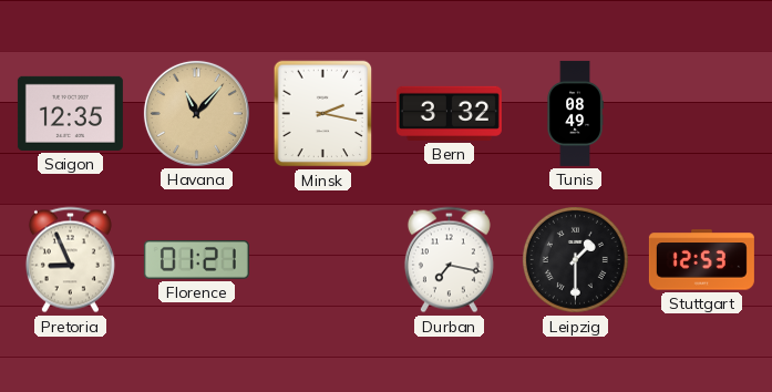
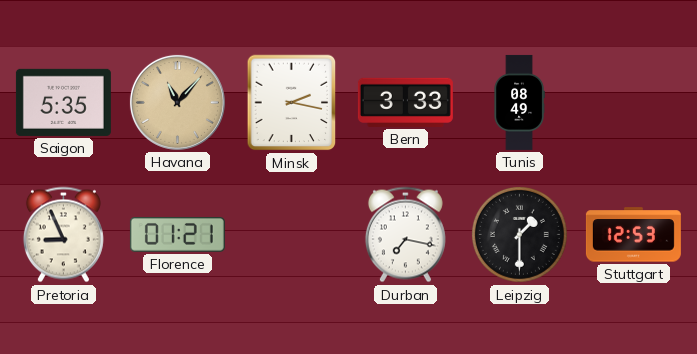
Saigon: 12:35 -> 5:35 (63, 102)
Bern: 3:32 -> 3:33 (405, 102)
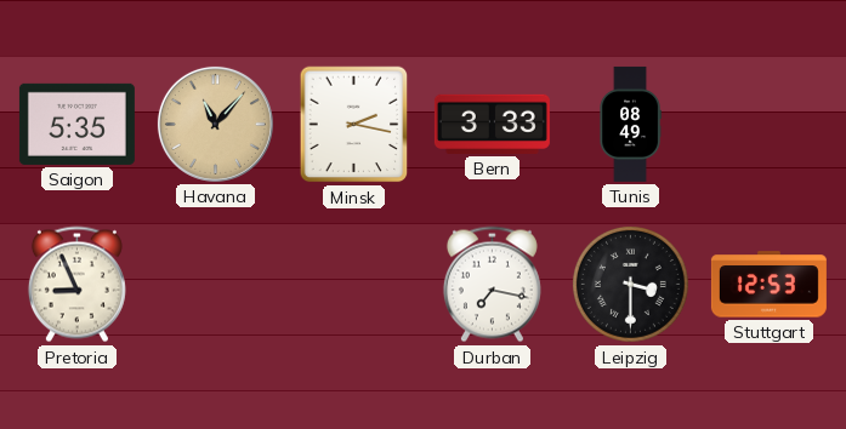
Florence: 01:21 -> none (177, 235)
Leipzig: 1:30 -> 3:30 (630, 284)
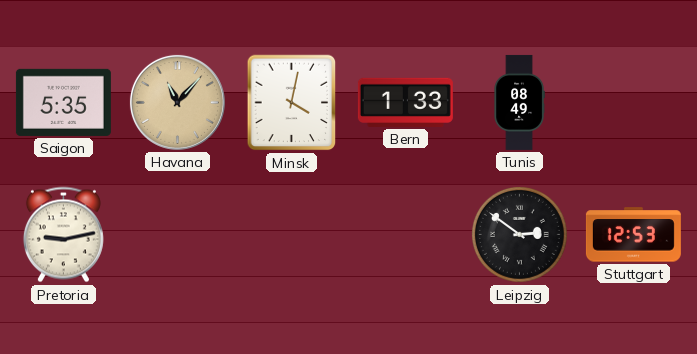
Minsk: 2:17 -> 4:02 (292, 103)
Bern: 3:33 -> 1:33 (405, 102)
Pretoria: 8:56 -> 9:13 (63, 235)
Durban: 7:17 -> none (492, 285)
Leipzig: 3:30 -> 2:51 (519, 234)
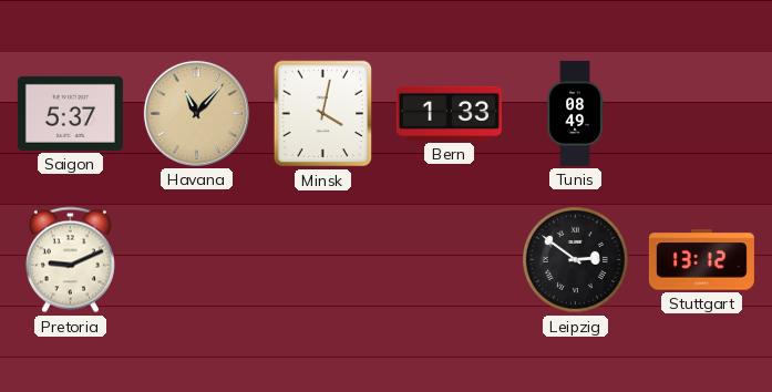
Saigon: 5:35 -> 5:37 (70, 113)
Pretoria: 9:13 -> 9:11 (70, 260)
Stuttgart: 12:53 -> 13:12 (701, 260)
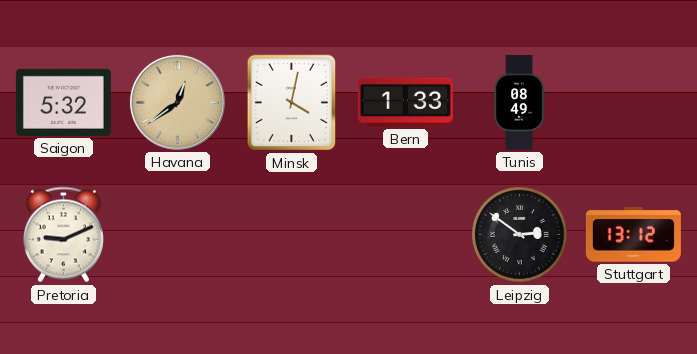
Saigon: 5:37 -> 5:32 (63, 102)
Havana: 11:07 -> 12:39 (177, 102)
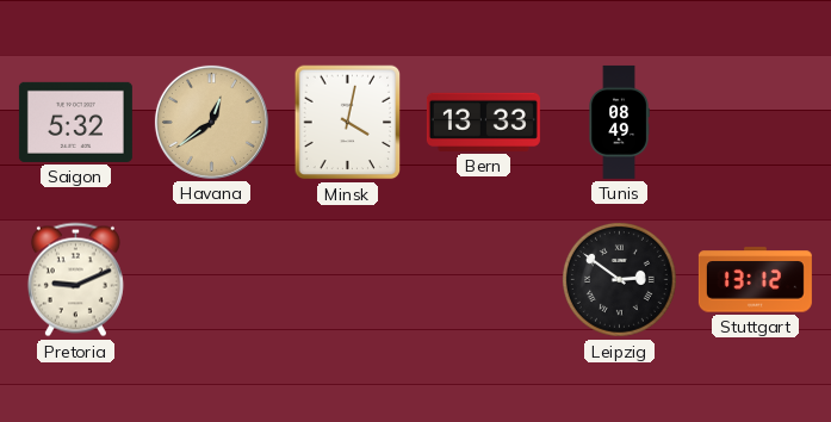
Bern: 1:33 -> 13:33 (483, 122)
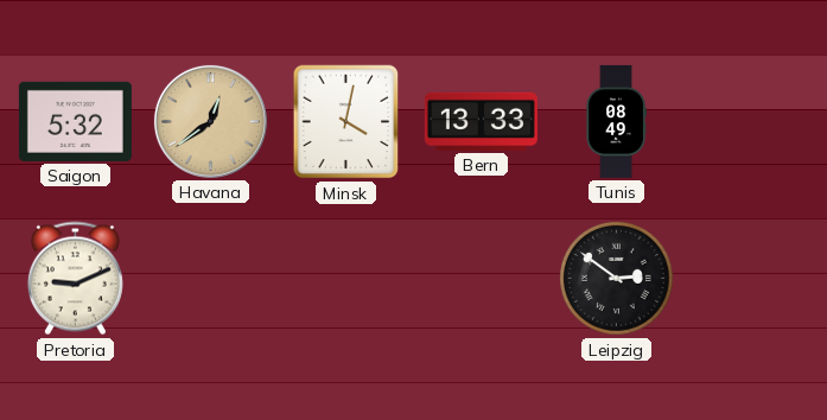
Stuttgart: 13:12 -> none (755, 280)
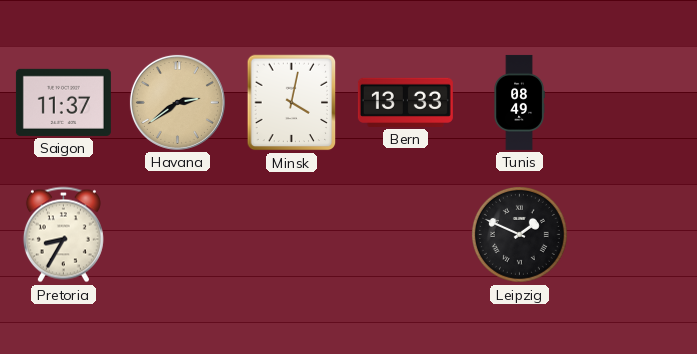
Saigon: 5:32 -> 11:37 (63, 102)
Havana: 12:39 -> 2:39 (177, 102)
Pretoria: 9:11 -> 8:35 (63, 235)
Leipzig: 2:51 -> 1:49 (519, 234)
